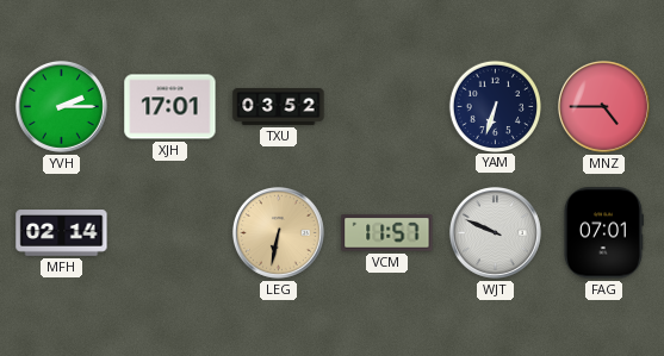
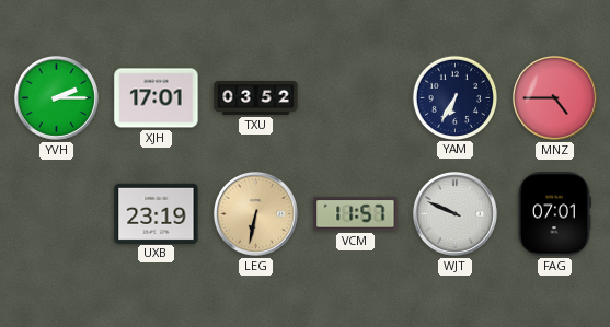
YAM: 6:33 -> 6:35 (454, 97)
MFH: 02:14 -> none (62, 233)
UXB: none -> 23:19 (157, 213)
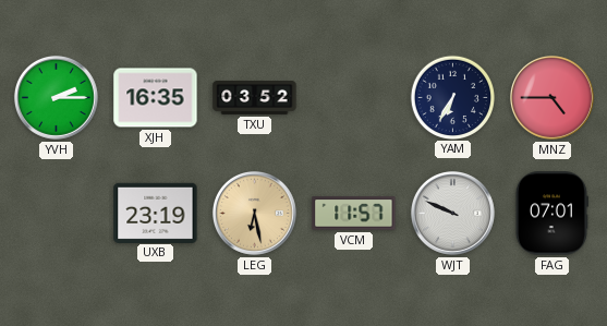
XJH: 17:01 -> 16:35 (156, 98)
LEG: 6:32 -> 6:28 (254, 213)
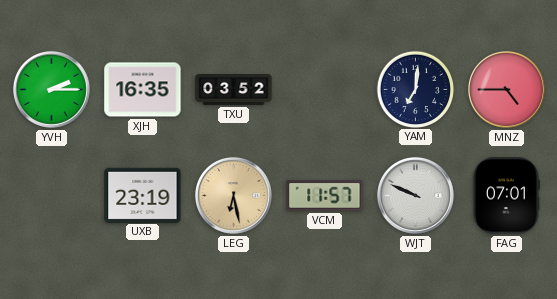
YAM: 6:35 -> 7:01 (415, 89)
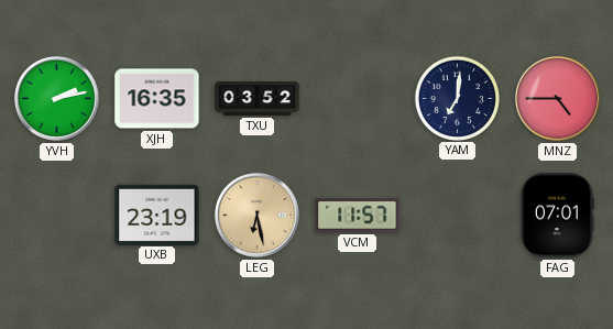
YVH: 2:15 -> 2:13 (56, 98)
WJT: 9:49 -> none (415, 195)
